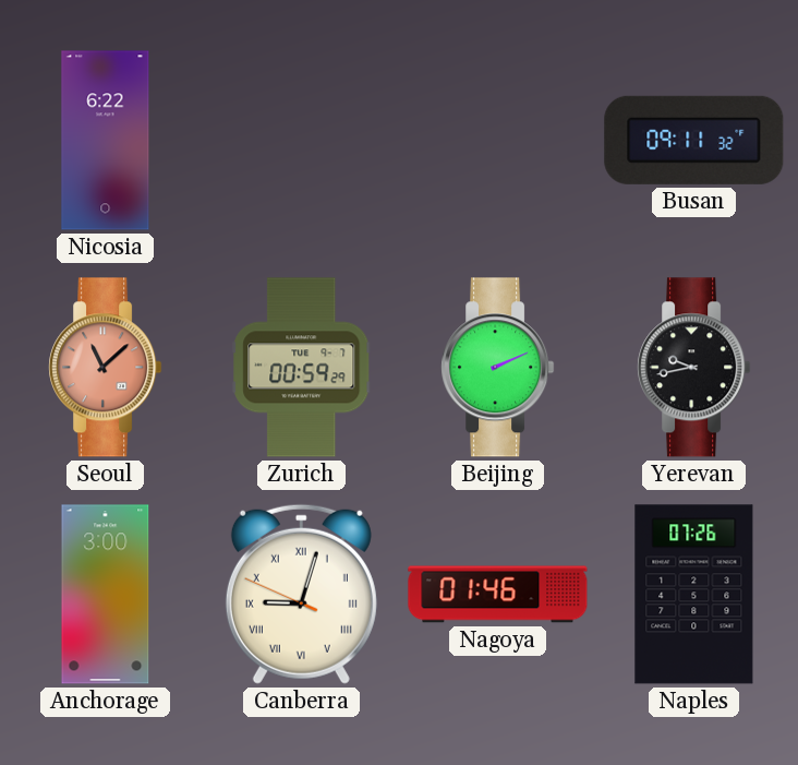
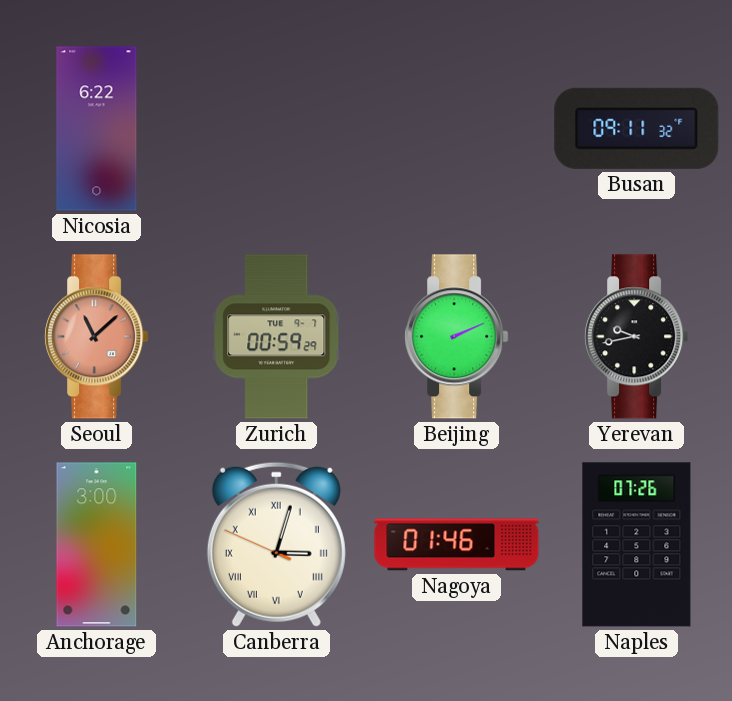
Canberra: 9:02 -> 3:02 (276, 544)
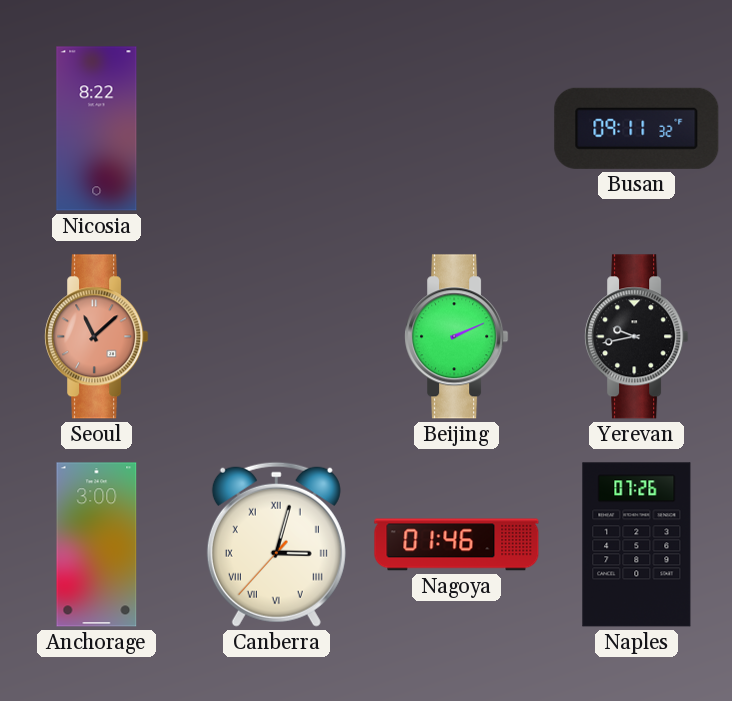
Nicosia: 6:22 -> 8:22 (97, 129)
Zurich: 00:59 -> none (277, 337)
Canberra: 3:02:49 -> 3:02:37 (276, 544)
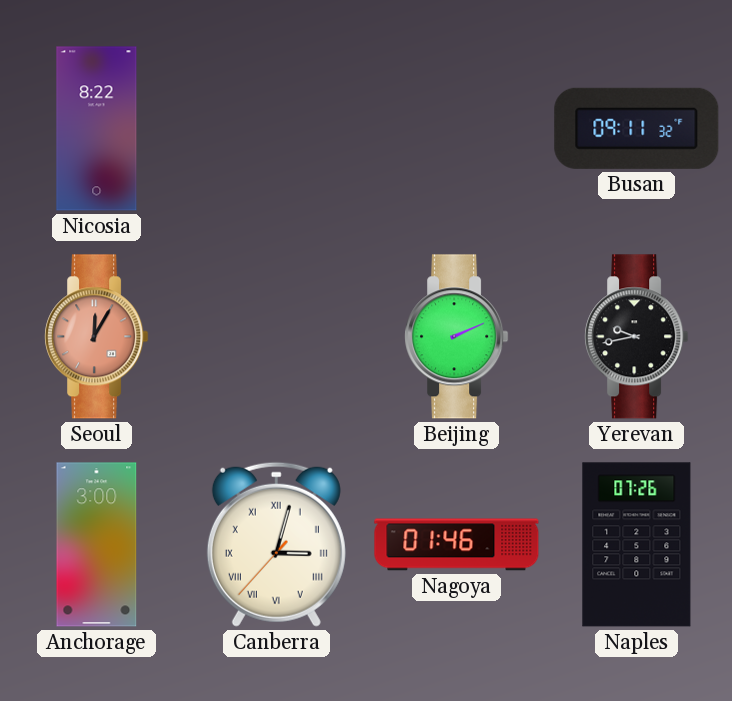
Seoul: 11:08 -> 12:05 (97, 337)
